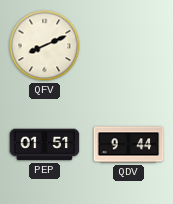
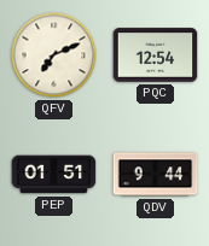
QFV: 8:11 -> 7:11 (54, 55)
PQC: none -> 12:54 (156, 55)
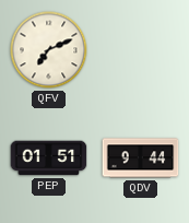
PQC: 12:54 -> none (156, 55)
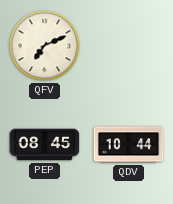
PEP: 01:51 -> 08:45 (45, 145)
QDV: 9:44 -> 10:44 (129, 145)
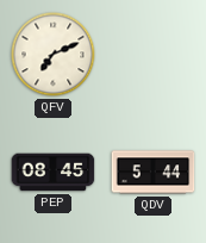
QDV: 10:44 -> 5:44 (154, 173)
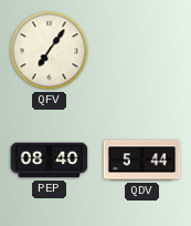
QFV: 7:11 -> 7:06 (50, 51)
PEP: 08:45 -> 08:40 (50, 161)
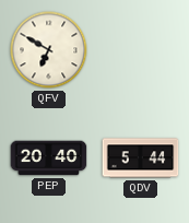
QFV: 7:06 -> 6:50 (49, 50)
PEP: 08:40 -> 20:40 (49, 159)
